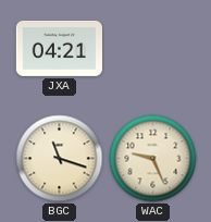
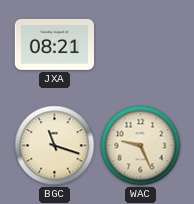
JXA: 04:21 -> 08:21 (54, 44)
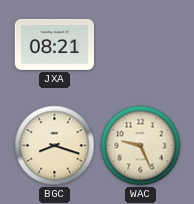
BGC: 11:18 -> 8:18 (55, 146)
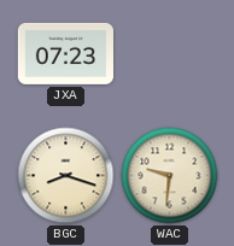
JXA: 08:21 -> 07:23 (65, 53)
WAC: 9:26 -> 9:31 (170, 176)
